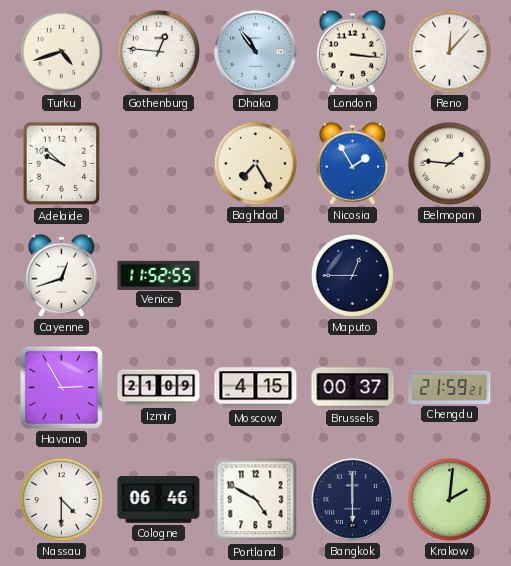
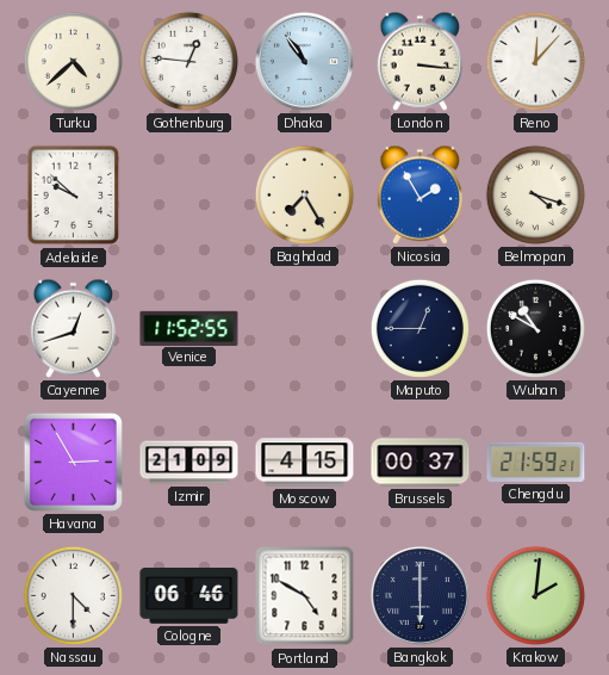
Turku: 4:42 -> 4:38 (73, 61)
Belmopan: 1:46 -> 4:18 (535, 194)
Wuhan: none -> 10:50 (535, 328)
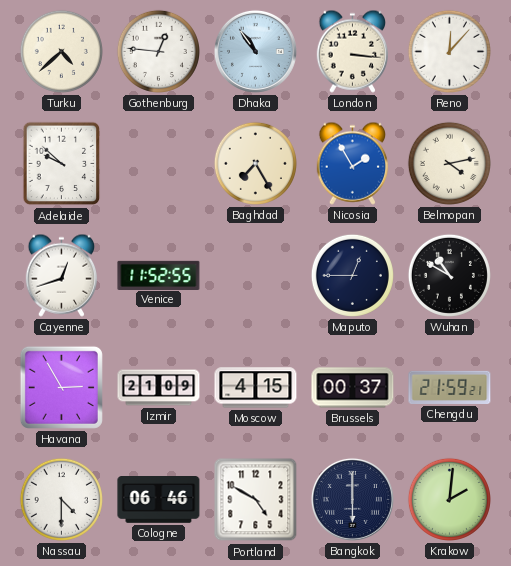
Belmopan: 4:18 -> 4:13 (449, 163)
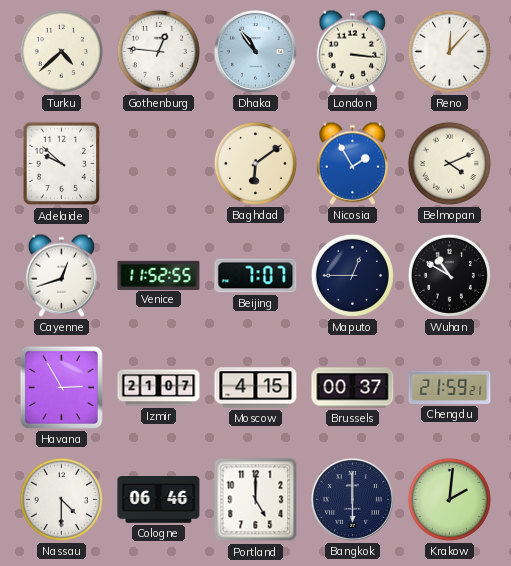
Baghdad: 7:25 -> 6:09 (255, 163)
Belmopan: 4:13 -> 4:11 (449, 163)
Beijing: none -> 7:07 (256, 276)
Izmir: 21:09 -> 21:07 (159, 388)
Portland: 4:50 -> 5:00 (256, 500)
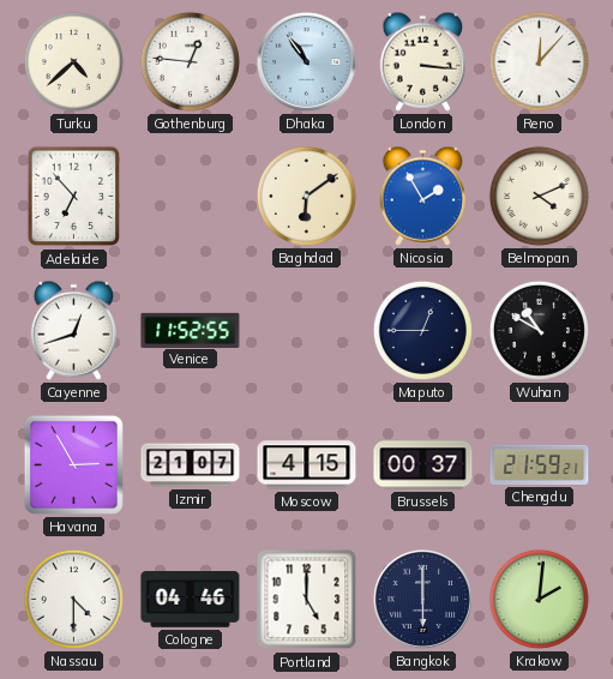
Adelaide: 9:52 -> 6:53 (74, 197)
Beijing: 7:07 -> none (256, 276)
Cologne: 06:46 -> 04:46 (191, 600)
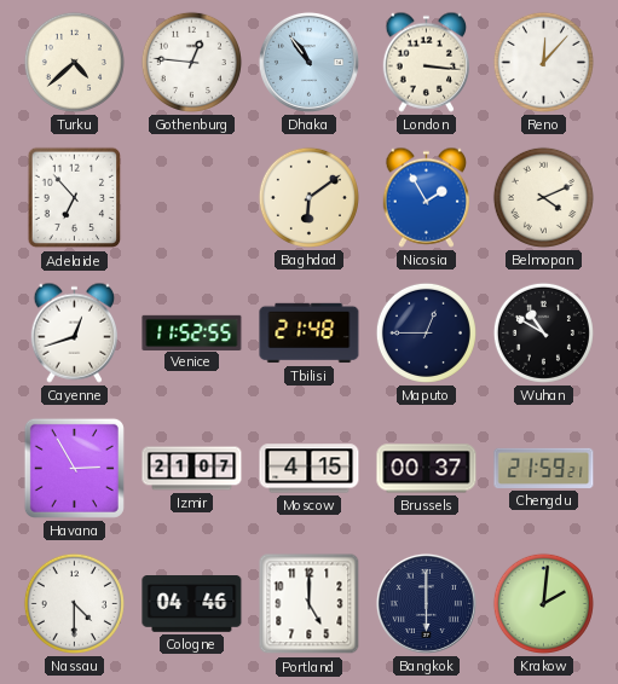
Tbilisi: none -> 21:48 (310, 334)
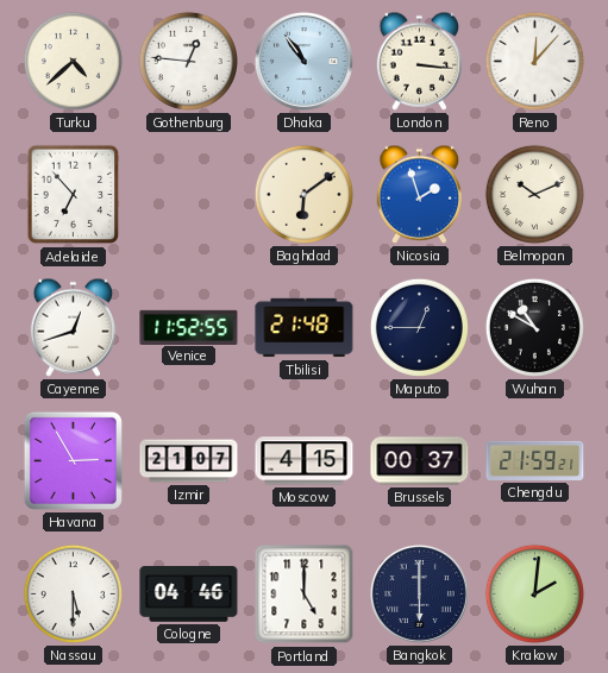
Nicosia: 1:55 -> 1:57 (420, 194)
Belmopan: 4:11 -> 10:11 (534, 194)
Nassau: 4:30 -> 5:30 (73, 593)
